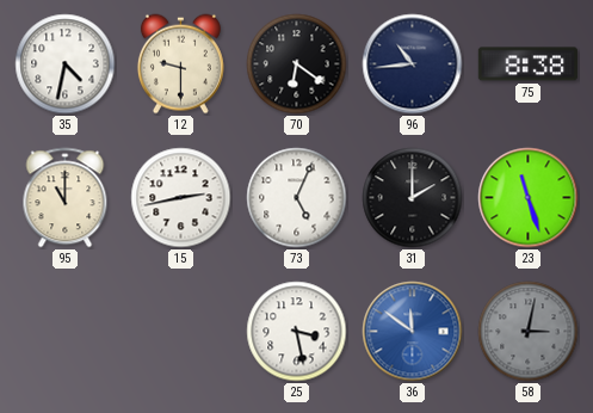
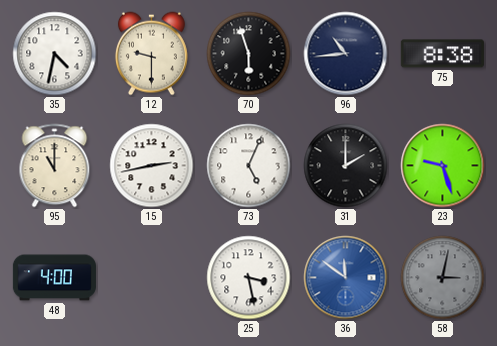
70: 6:21 -> 5:57 (249, 54)
23: 11:27 -> 9:27 (443, 166)
48: none -> 4:00 (54, 278)
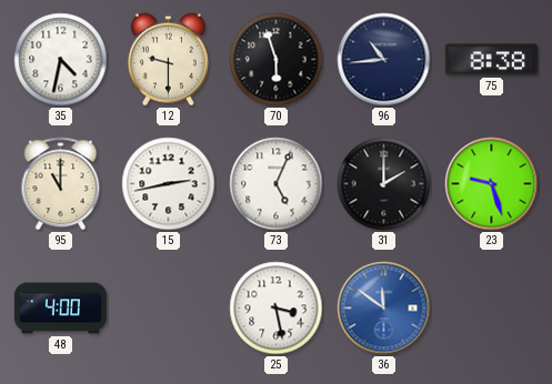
58: 3:02 -> none (443, 278)
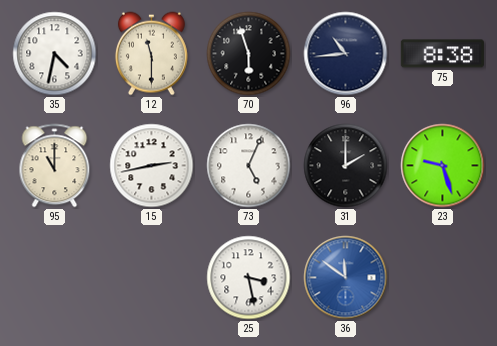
12: 9:30 -> 11:30 (151, 54)
48: 4:00 -> none (60, 309)
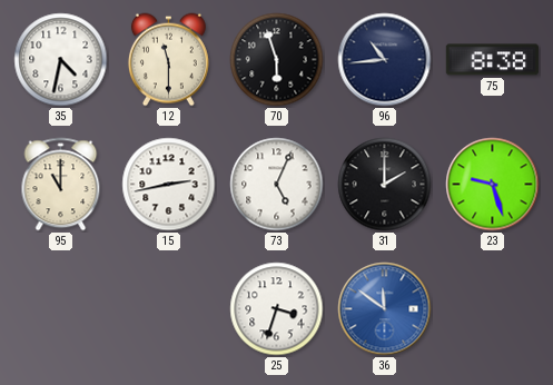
25: 3:28 -> 3:33 (277, 309)
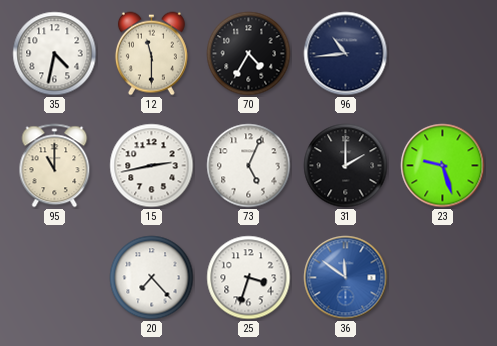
70: 5:57 -> 4:35 (249, 54)
75: 8:38 -> none (492, 60)
20: none -> 7:23 (152, 278)
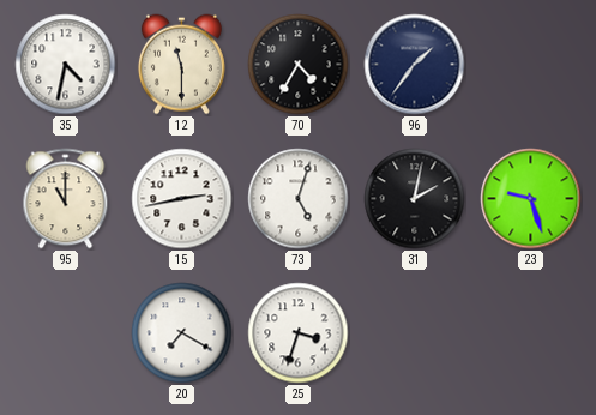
96: 10:44 -> 1:36 (415, 65)
73: 5:04 -> 5:03 (299, 199)
31: 2:00 -> 2:02 (415, 199)
20: 7:23 -> 7:20 (182, 333)
36: 11:51 -> none (346, 278)
